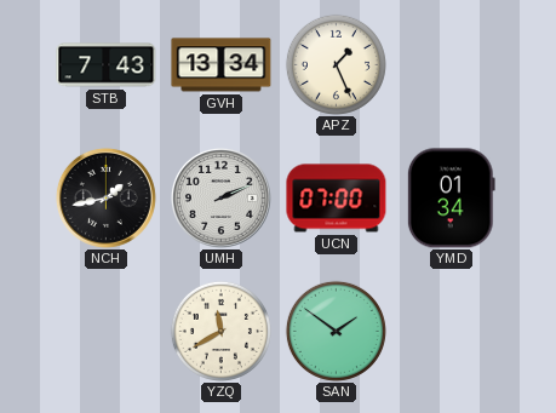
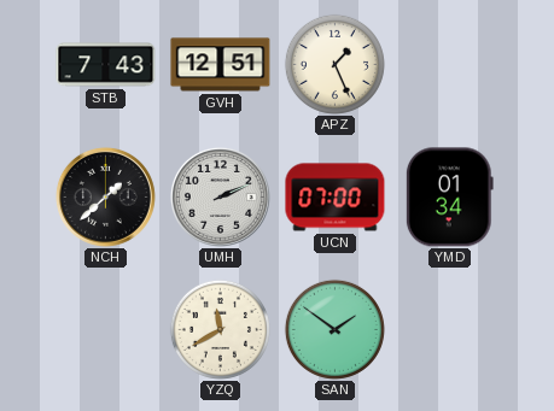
GVH: 13:34 -> 12:51 (221, 65)
NCH: 1:43 -> 1:38 (105, 196)
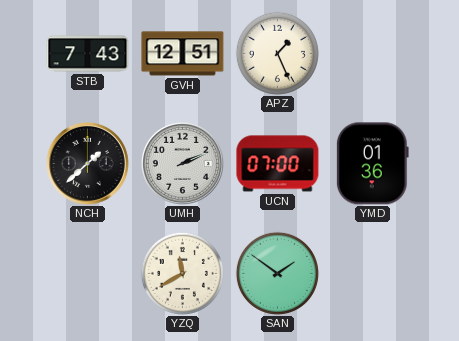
YMD: 01:34 -> 01:36 (372, 164)
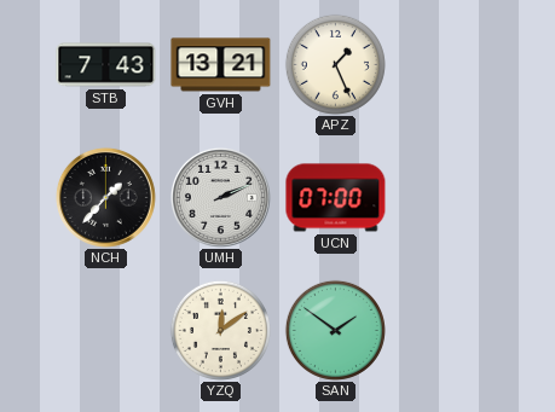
GVH: 12:51 -> 13:21 (221, 65)
NCH: 1:38 -> 1:37 (105, 197)
YMD: 01:36 -> none (372, 164)
YZQ: 11:40 -> 12:09 (220, 330)
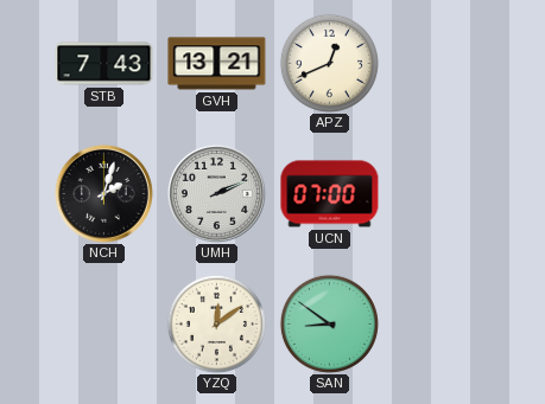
APZ: 1:26 -> 12:41 (329, 63)
NCH: 1:37 -> 2:03 (103, 193)
SAN: 1:51 -> 8:51 (329, 323)
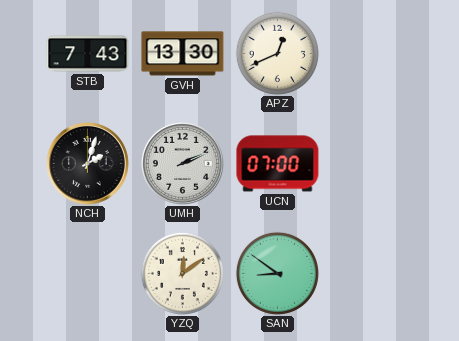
GVH: 13:21 -> 13:30 (183, 54)
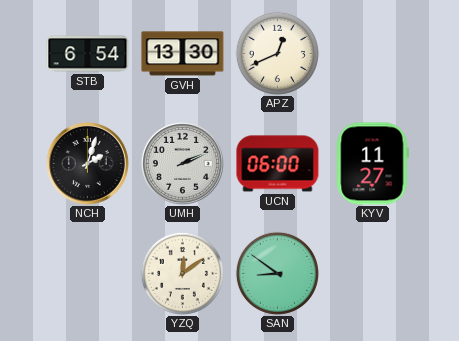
STB: 7:43 -> 6:54 (88, 54)
UCN: 07:00 -> 06:00 (278, 164)
KYV: none -> 11:27 (372, 164)
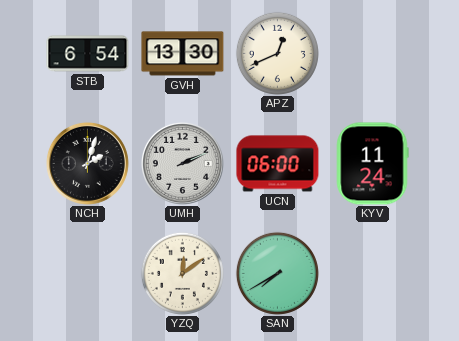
KYV: 11:27 -> 11:24 (372, 164)
SAN: 8:51 -> 7:40 (277, 273)
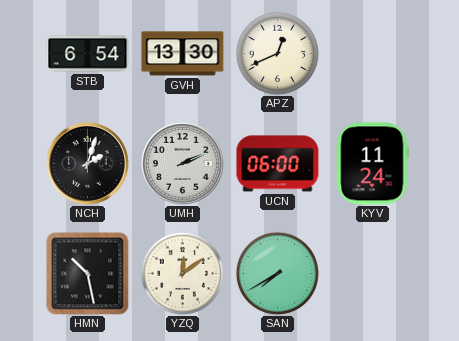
HMN: none -> 10:28 (88, 274)
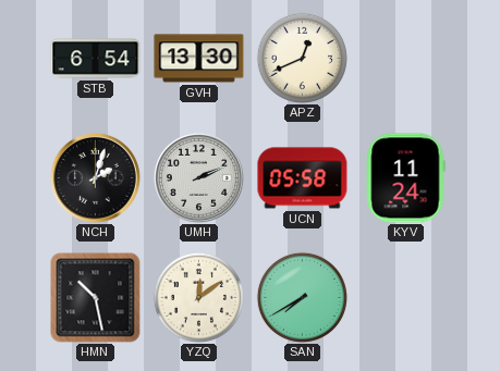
UCN: 06:00 -> 05:58 (303, 178)
